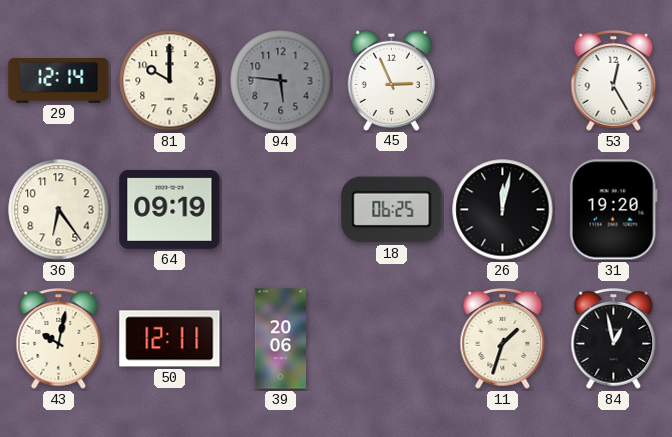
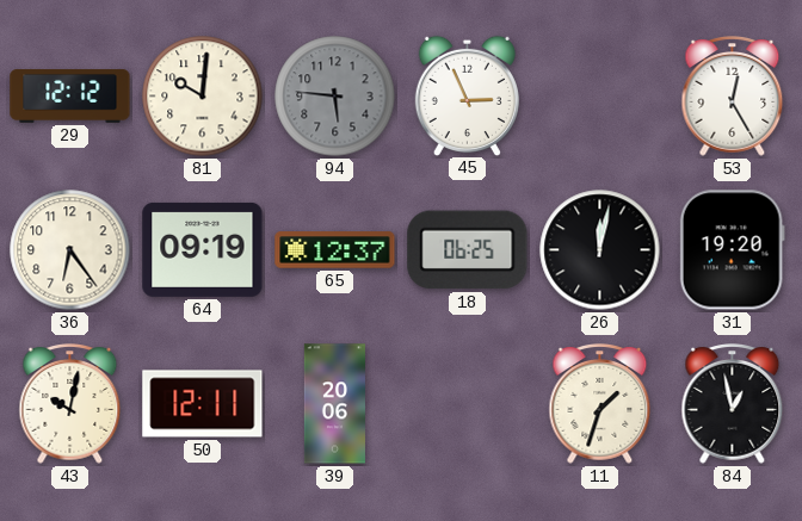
29: 12:14 -> 12:12 (70, 97)
81: 10:00 -> 10:01 (203, 97)
65: none -> 12:37 (335, 250)
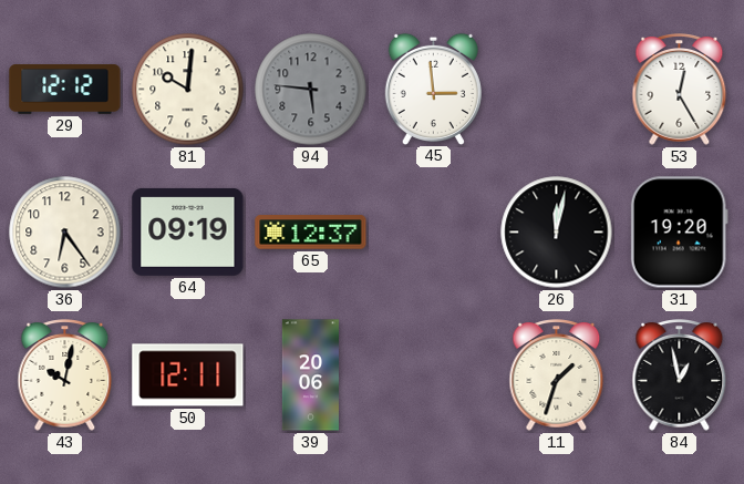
45: 2:56 -> 2:59 (433, 89)
18: 06:25 -> none (468, 250)
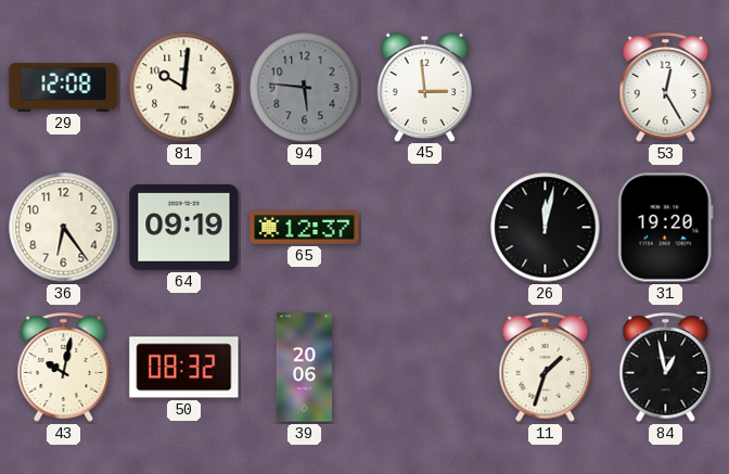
29: 12:12 -> 12:08 (64, 88)
50: 12:11 -> 08:32 (184, 368)
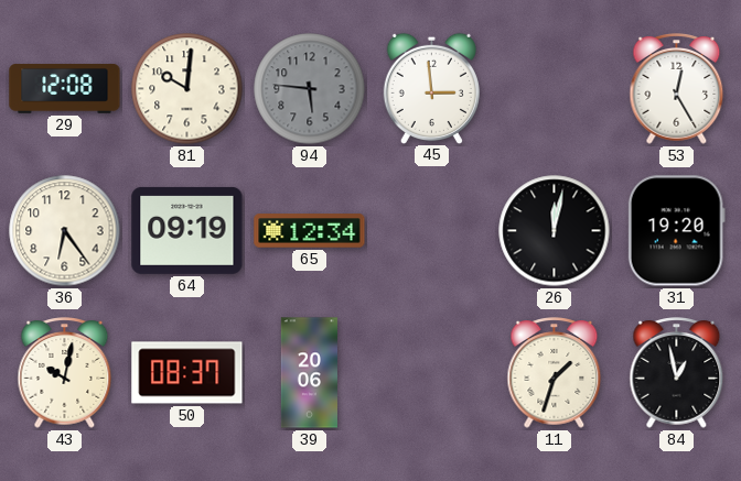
65: 12:37 -> 12:34 (310, 231)
50: 08:32 -> 08:37 (187, 373)
